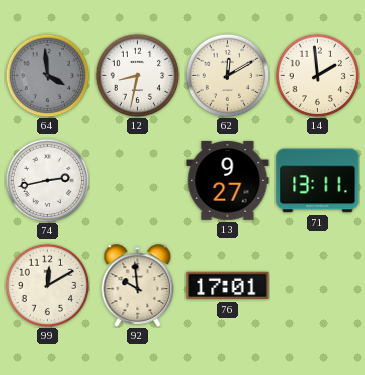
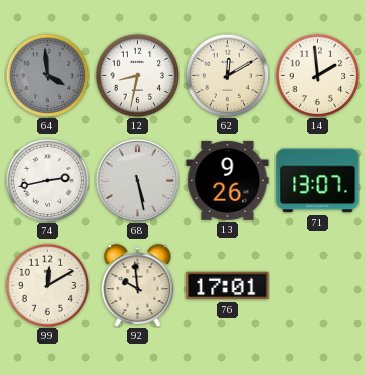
68: none -> 5:28 (137, 180)
13: 9:27 -> 9:26 (228, 180)
71: 13:11 -> 13:07 (318, 181)
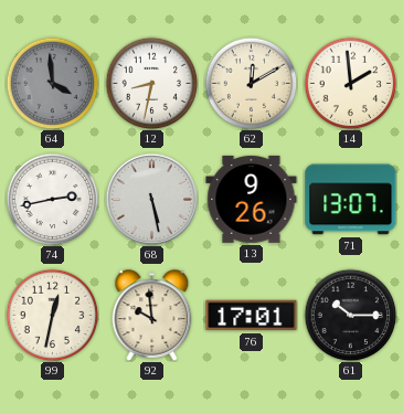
99: 12:10 -> 12:32 (52, 315)
61: none -> 10:15 (350, 315)
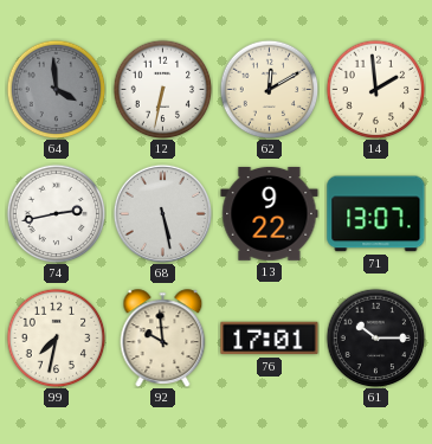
12: 8:32 -> 6:32 (162, 89)
13: 9:26 -> 9:22 (270, 213)
99: 12:32 -> 7:32 (56, 337)
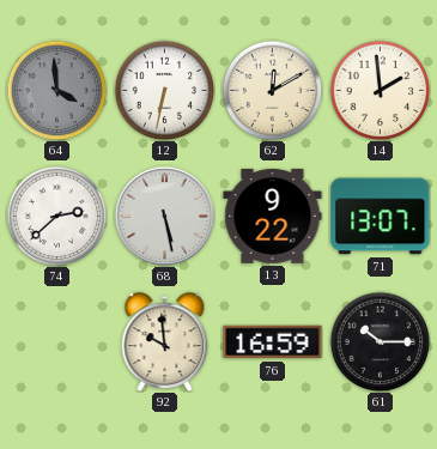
74: 2:43 -> 2:38 (56, 216)
99: 7:32 -> none (56, 337)
76: 17:01 -> 16:59 (273, 342)
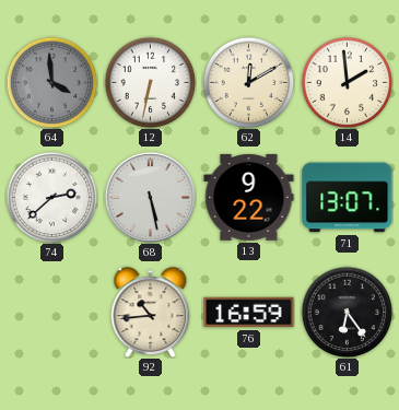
92: 9:59 -> 10:44 (151, 313)
61: 10:15 -> 6:24 (347, 312)
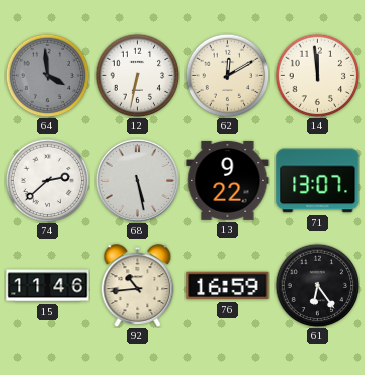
14: 1:59 -> 11:59 (317, 75)
15: none -> 11:46 (48, 286)
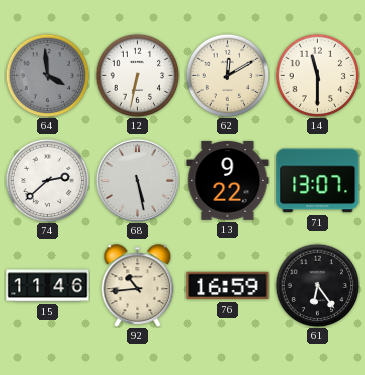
14: 11:59 -> 11:30 (317, 75)
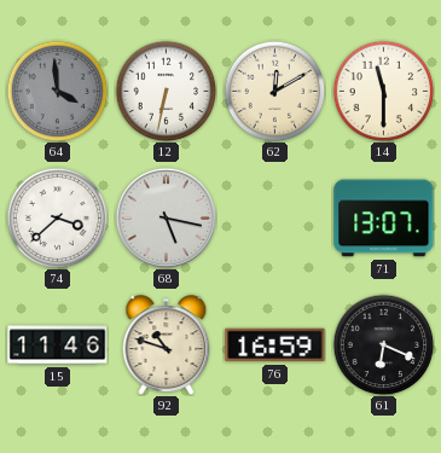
74: 2:38 -> 3:38 (57, 217)
68: 5:28 -> 5:17 (166, 217)
13: 9:22 -> none (228, 180)
92: 10:44 -> 10:48 (167, 345)
61: 6:24 -> 6:19 (383, 344)
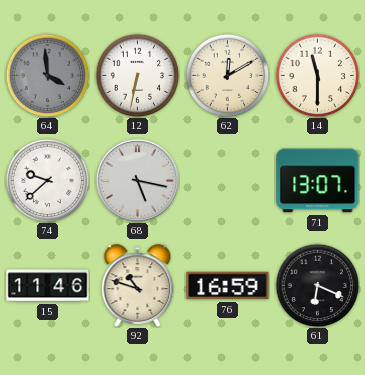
74: 3:38 -> 9:38 (47, 180)
